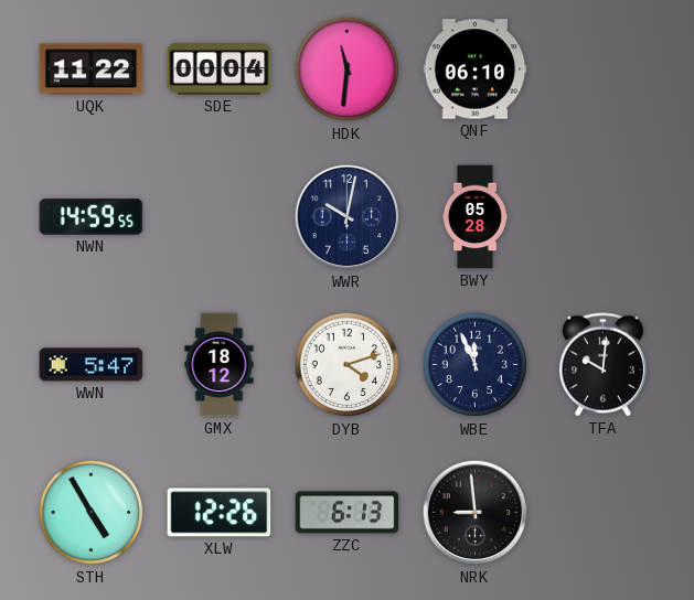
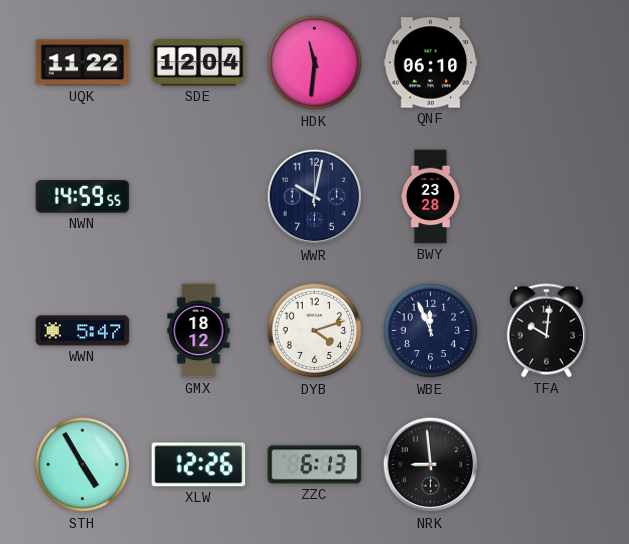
SDE: 00:04 -> 12:04 (199, 63)
BWY: 05:28 -> 23:28 (431, 197)
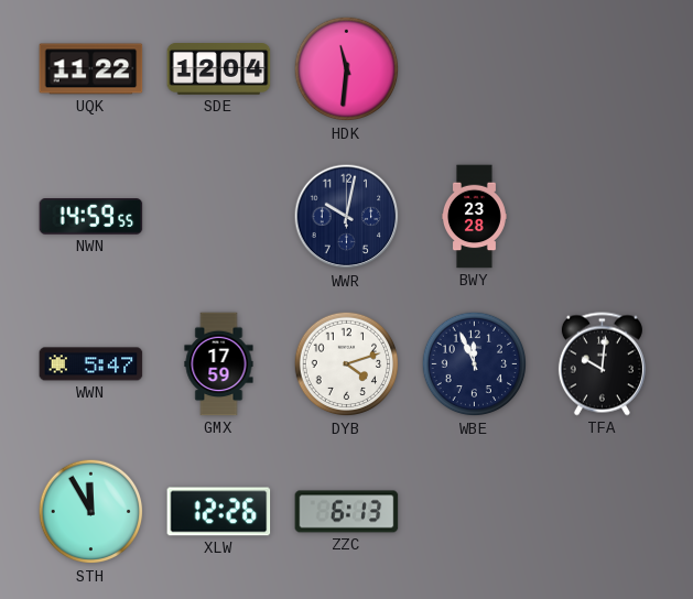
QNF: 06:10 -> none (431, 63)
GMX: 18:12 -> 17:59 (219, 364)
STH: 4:55 -> 11:55 (91, 512)
NRK: 8:59 -> none (431, 465)
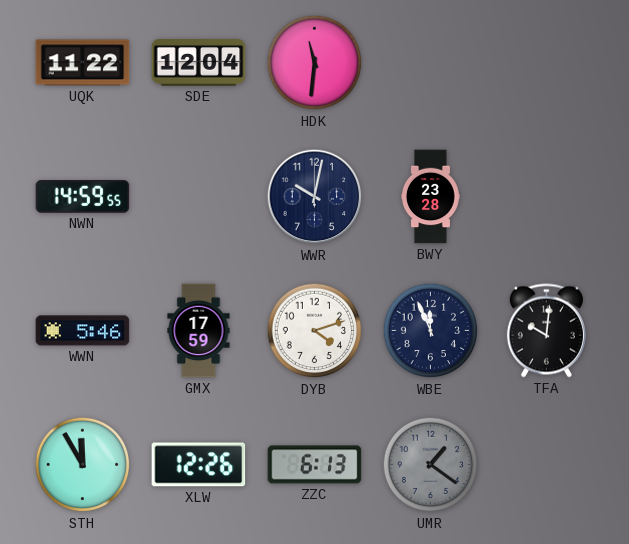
WWN: 5:47 -> 5:46 (83, 331)
UMR: none -> 1:21 (431, 465)
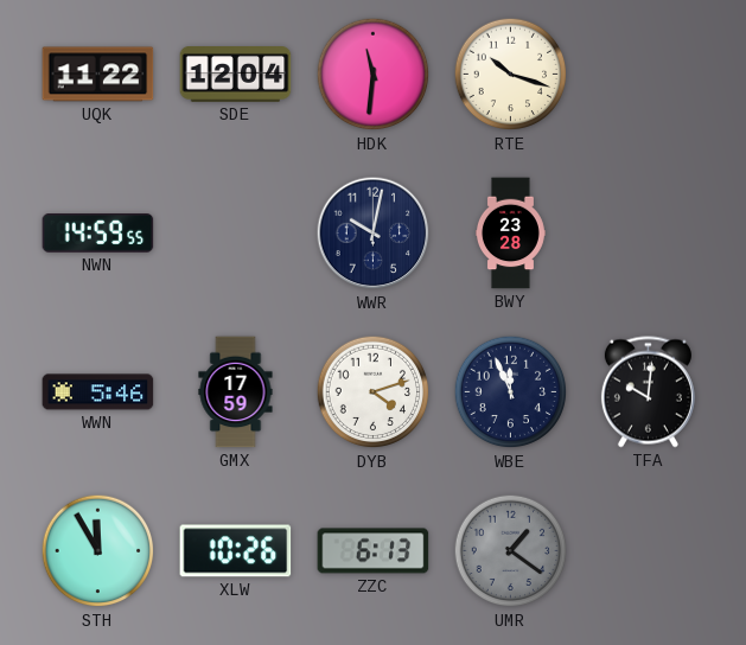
RTE: none -> 10:18 (511, 75)
XLW: 12:26 -> 10:26 (236, 551)
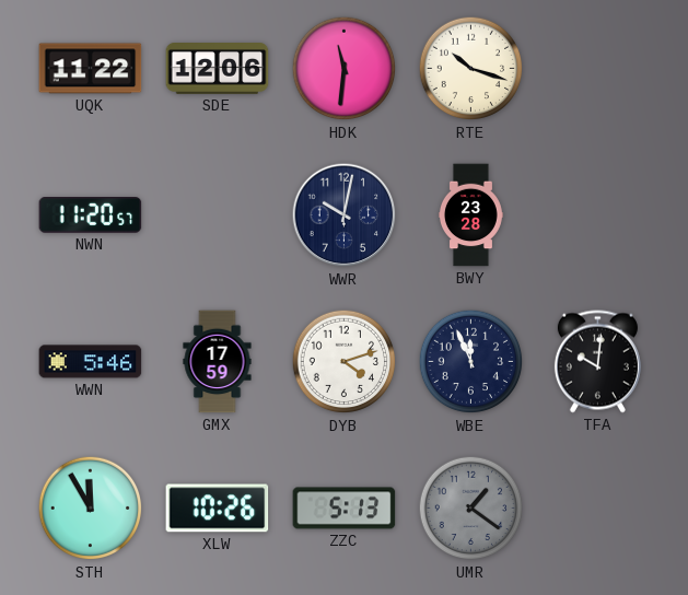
SDE: 12:04 -> 12:06 (218, 69)
NWN: 14:59 -> 11:20 (91, 215)
ZZC: 6:13 -> 5:13 (345, 509)
